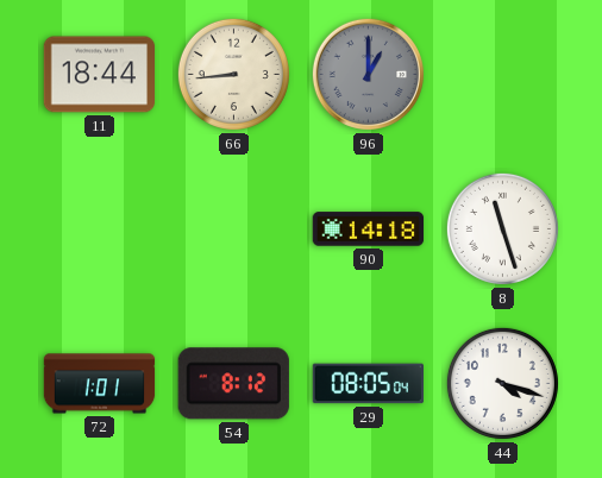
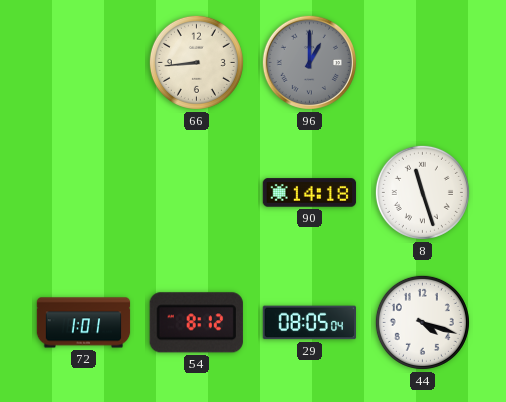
11: 18:44 -> none (100, 75)
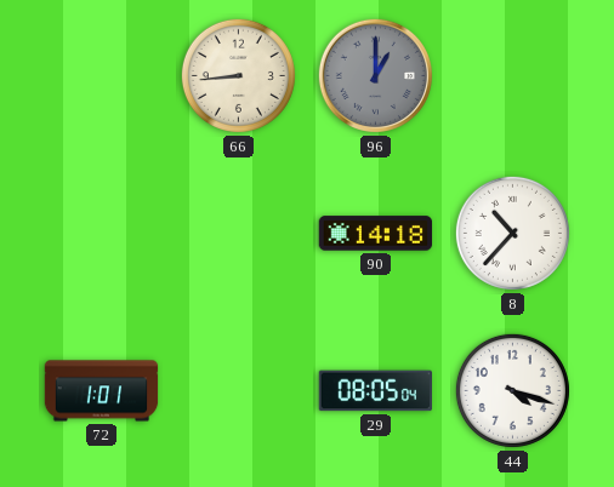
8: 11:27 -> 10:37 (512, 233)
54: 8:12 -> none (196, 323)
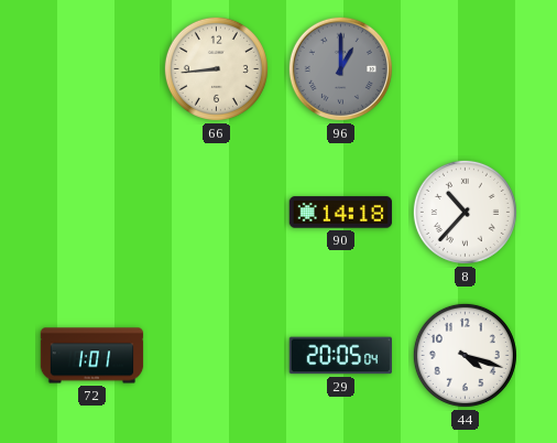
29: 08:05 -> 20:05 (341, 356)
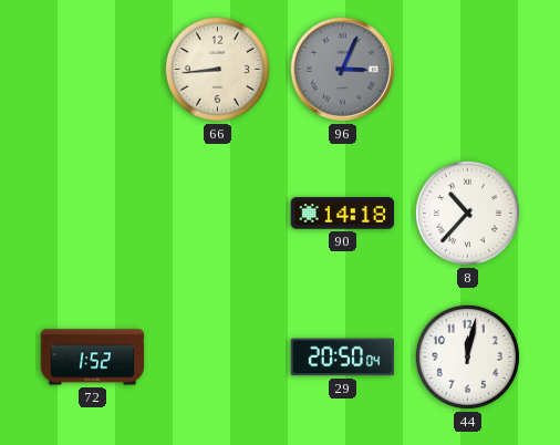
96: 1:00 -> 3:04 (342, 69)
72: 1:01 -> 1:52 (93, 358)
29: 20:05 -> 20:50 (343, 358)
44: 4:18 -> 12:02 (467, 356)
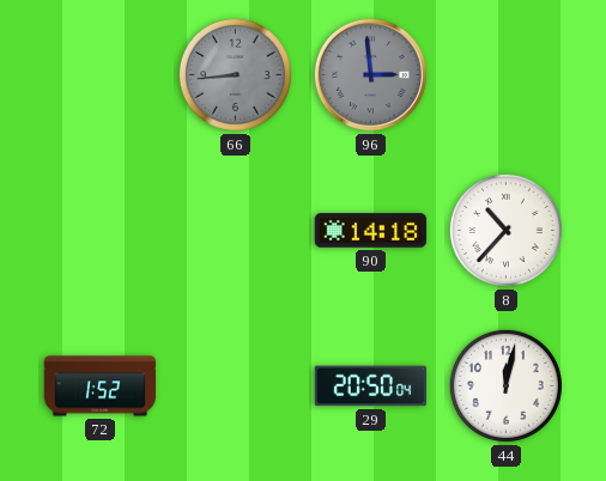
66 dial: cream -> grey (235, 74)
96: 3:04 -> 2:59 (370, 74)
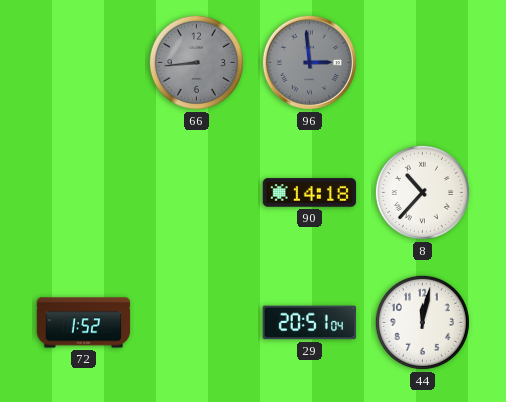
29: 20:50 -> 20:51 (310, 323)
